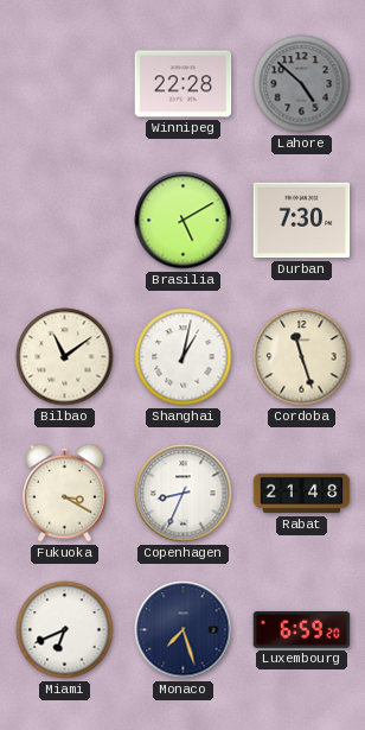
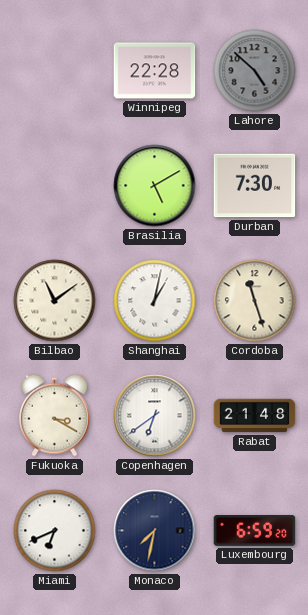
Copenhagen: 8:34 -> 6:39 (155, 416)
Monaco: 7:27 -> 7:32 (155, 531)
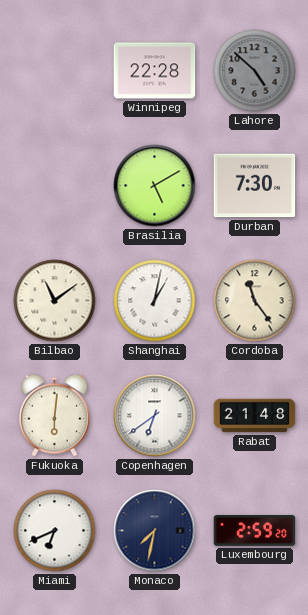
Cordoba: 11:27 -> 11:24 (255, 301)
Fukuoka: 3:20 -> 6:01 (55, 415)
Luxembourg: 6:59 -> 2:59 (255, 531)
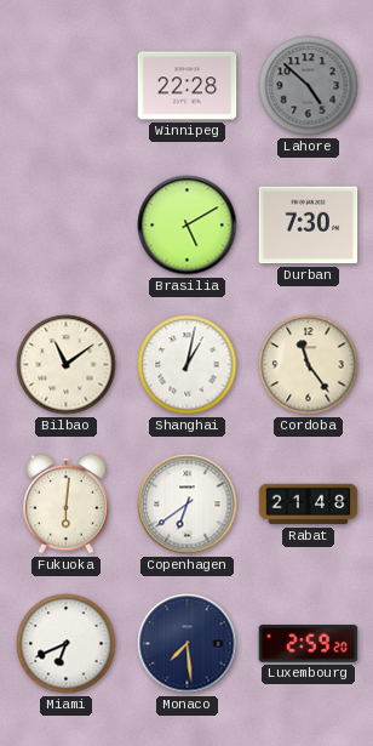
Monaco: 7:32 -> 7:29 (188, 644)
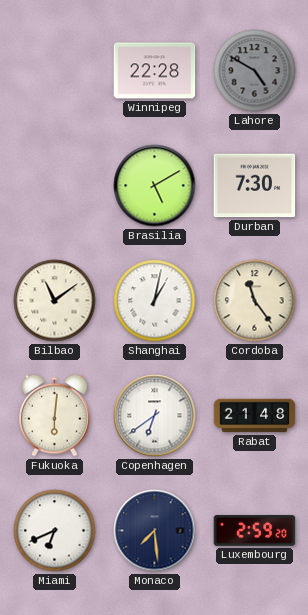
Lahore: 4:52 -> 4:50 (255, 71)
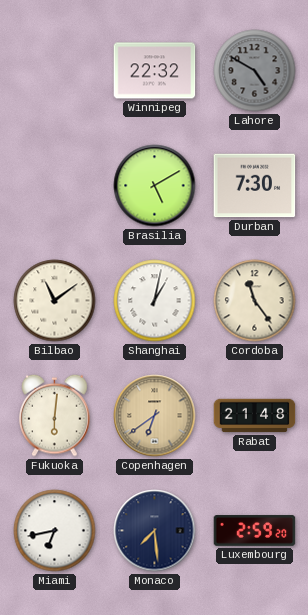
Winnipeg: 22:28 -> 22:32 (155, 71)
Copenhagen dial: white -> champagne (155, 416)
Miami: 6:41 -> 6:43 (55, 531)
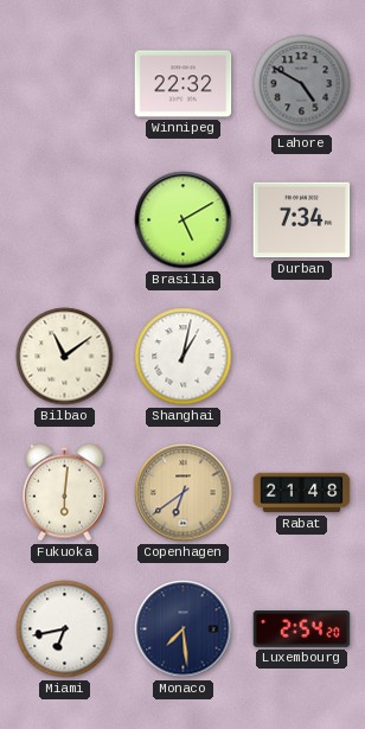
Durban: 7:30 -> 7:34 (302, 220)
Cordoba: 11:24 -> none (255, 301)
Luxembourg: 2:59 -> 2:54 (302, 629)
